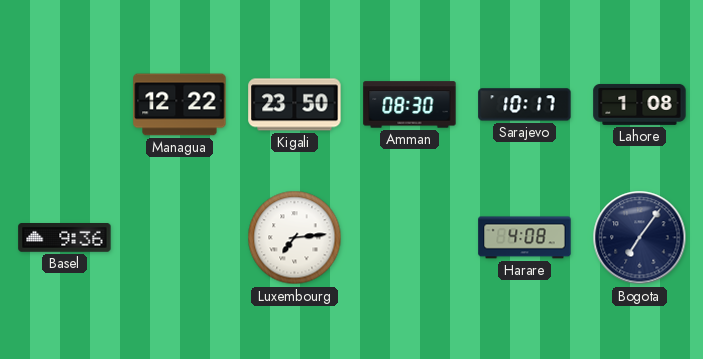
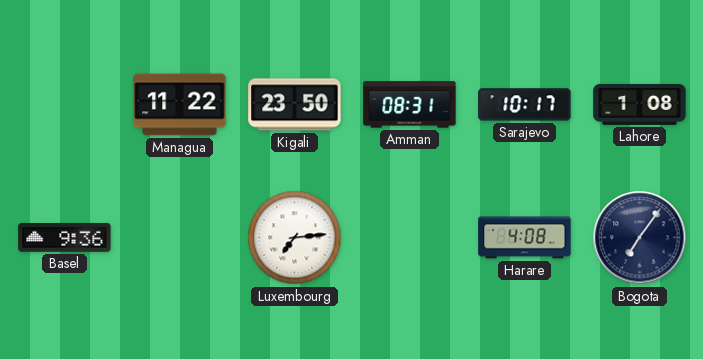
Managua: 12:22 -> 11:22 (180, 105)
Amman: 08:30 -> 08:31 (410, 105)
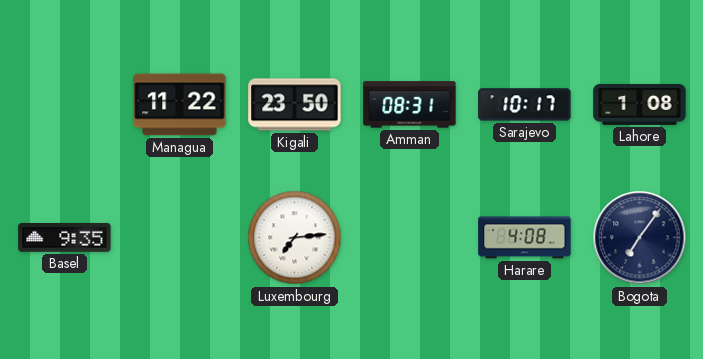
Basel: 9:36 -> 9:35 (65, 238)
